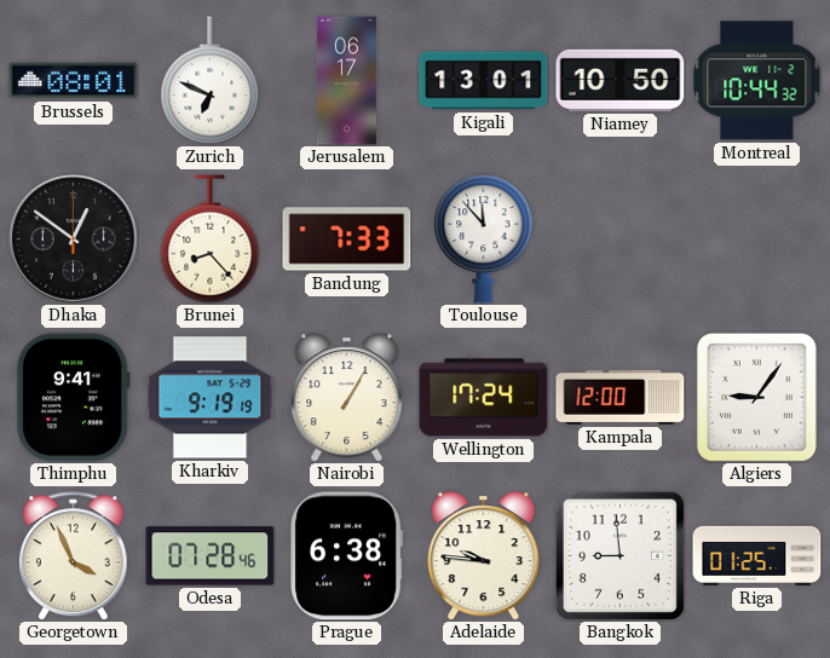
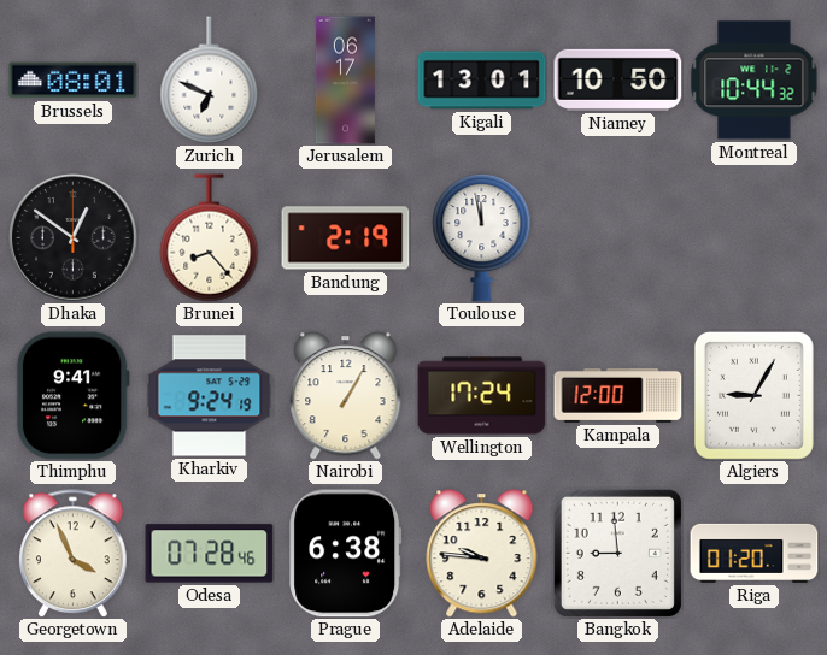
Bandung: 7:33 -> 2:19 (346, 238)
Toulouse: 11:53 -> 11:58 (482, 238)
Kharkiv: 9:19 -> 9:24 (210, 396)
Algiers: 9:06 -> 9:05 (753, 395)
Riga: 01:25 -> 01:20 (755, 553)
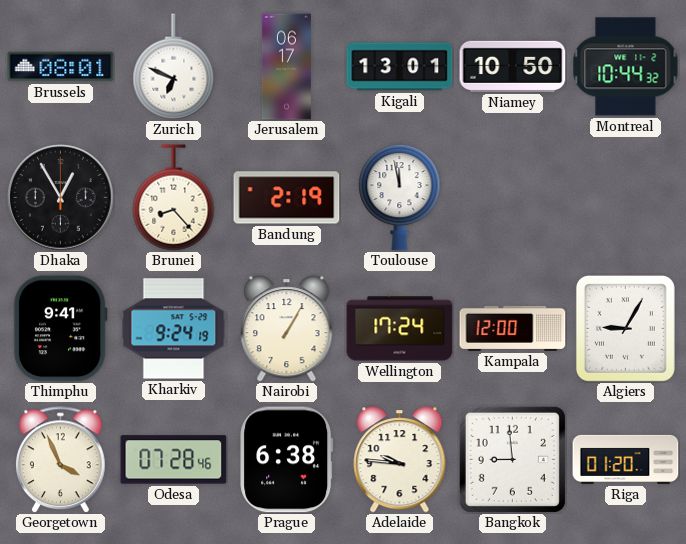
Dhaka: 12:51 -> 12:55 (61, 198)
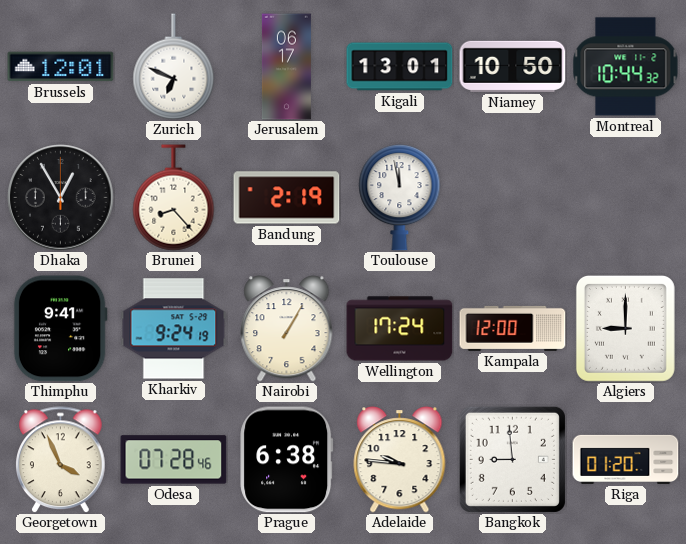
Brussels: 08:01 -> 12:01 (61, 67)
Algiers: 9:05 -> 9:00 (625, 328)
